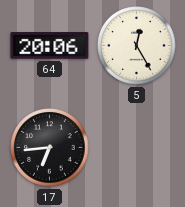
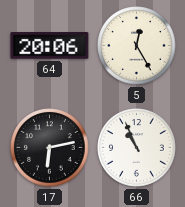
17: 6:44 -> 6:13 (50, 148)
66: none -> 10:56 (137, 148)
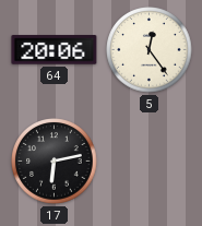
5: 12:25 -> 12:24 (150, 50)
66: 10:56 -> none (137, 148)
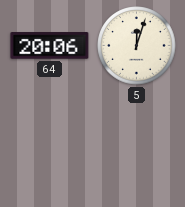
5: 12:24 -> 12:03 (137, 46)
17: 6:13 -> none (55, 162)
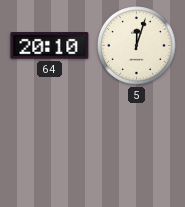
64: 20:06 -> 20:10 (50, 46)
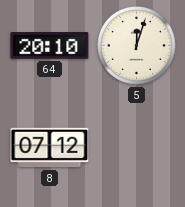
8: none -> 07:12 (50, 148)
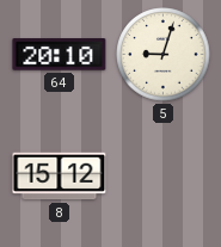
5: 12:03 -> 9:03 (164, 55)
8: 07:12 -> 15:12 (60, 177)
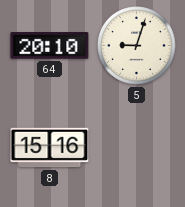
8: 15:12 -> 15:16 (50, 148)
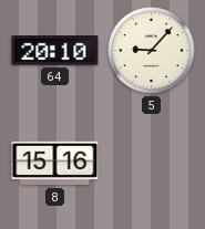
5: 9:03 -> 9:07 (152, 51)
